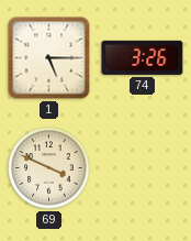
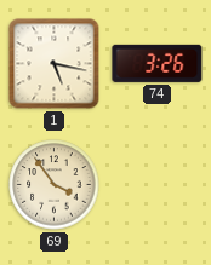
1: 5:15 -> 5:17 (55, 64)
69: 3:49 -> 3:54 (55, 185)
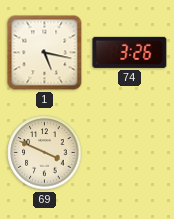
69: 3:54 -> 3:49 (45, 153)
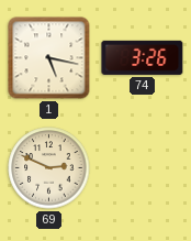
69: 3:49 -> 2:49 (49, 168)
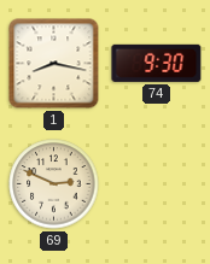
1: 5:17 -> 8:17 (54, 64)
74: 3:26 -> 9:30 (157, 63)
